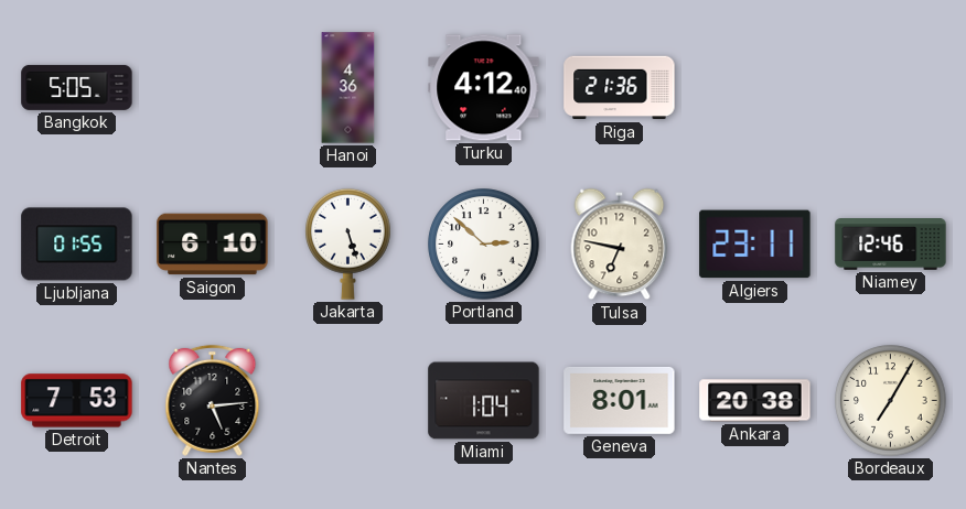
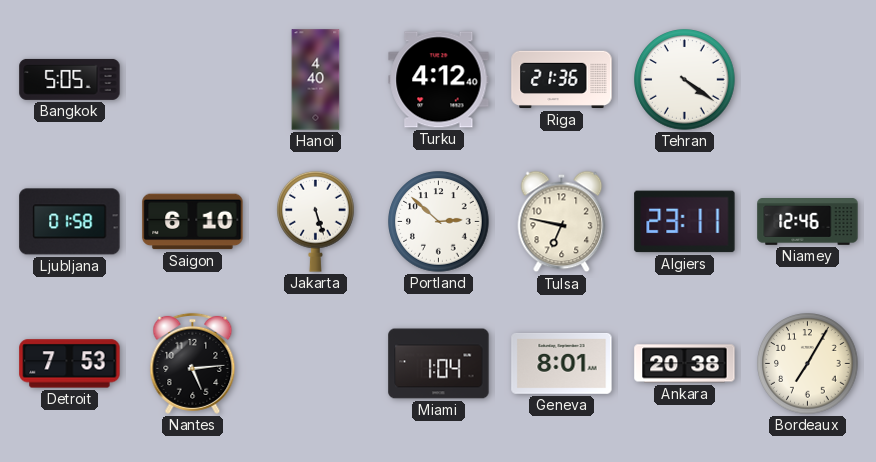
Hanoi: 4:36 -> 4:40 (316, 80)
Tehran: none -> 4:21 (685, 80)
Ljubljana: 01:55 -> 01:58 (70, 222)
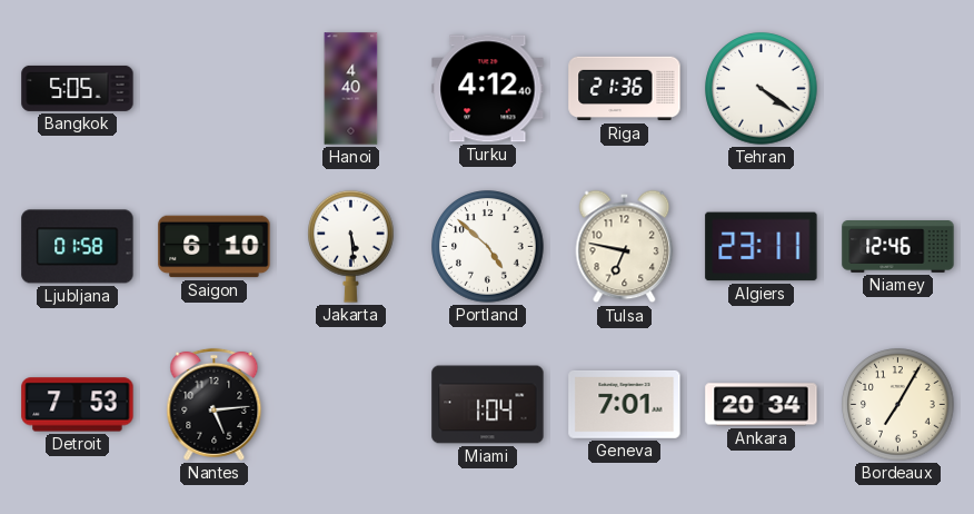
Jakarta: 5:27 -> 5:29 (351, 246)
Portland: 2:52 -> 4:52 (488, 247)
Geneva: 8:01 -> 7:01 (625, 404)
Ankara: 20:38 -> 20:34 (762, 405)
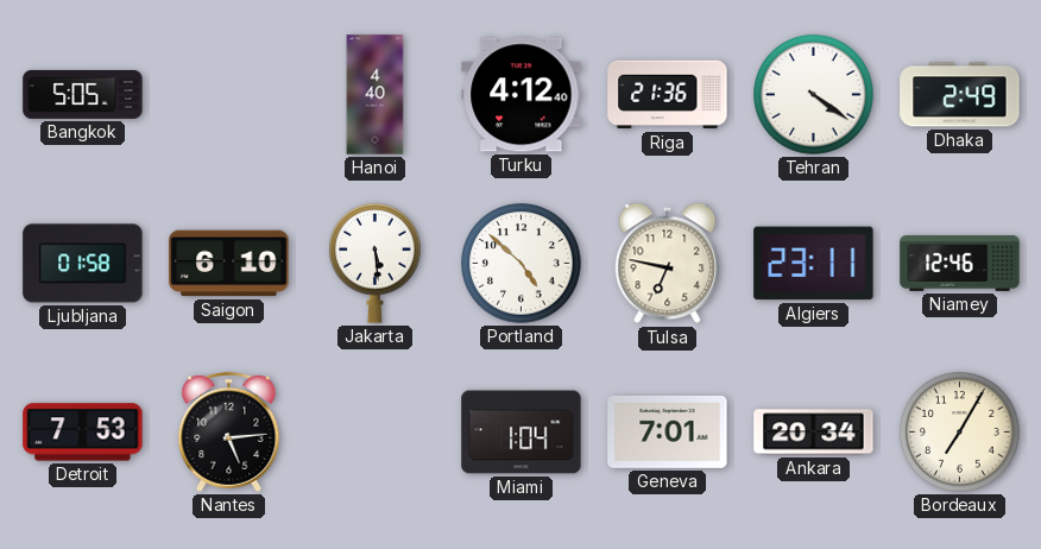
Dhaka: none -> 2:49 (960, 95)
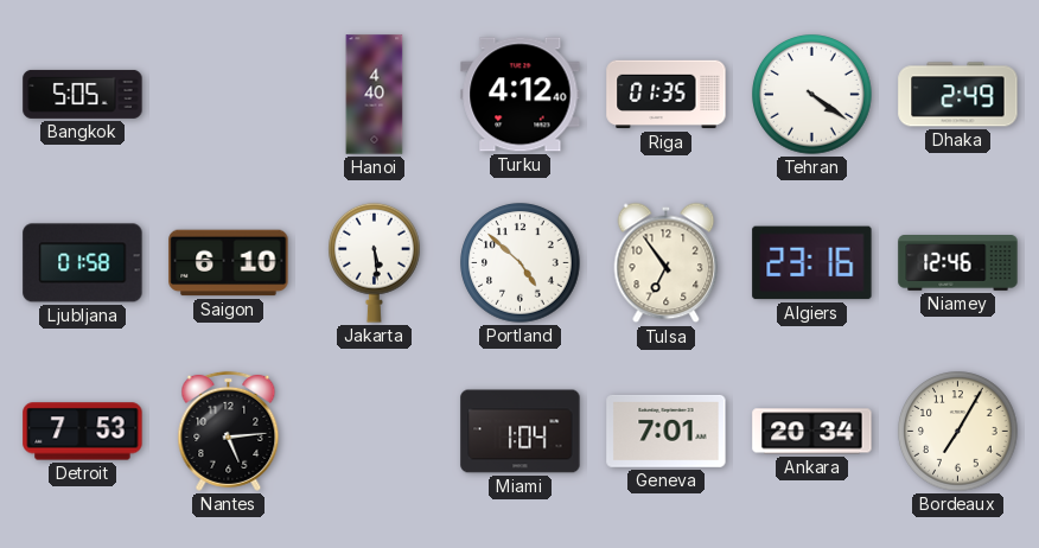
Riga: 21:36 -> 01:35 (667, 95)
Tulsa: 6:47 -> 6:54 (667, 263)
Algiers: 23:11 -> 23:16 (812, 263)
